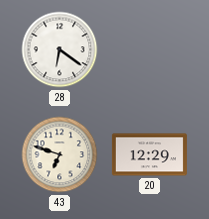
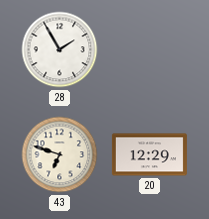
28: 6:21 -> 1:55 (60, 50)
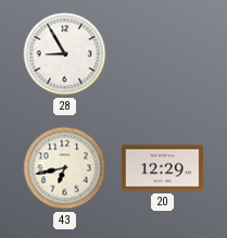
28: 1:55 -> 8:55 (65, 54)
43: 6:48 -> 6:43 (65, 168)
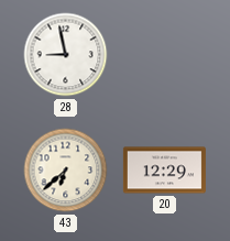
28: 8:55 -> 8:58 (66, 55)
43: 6:43 -> 6:38 (66, 171)
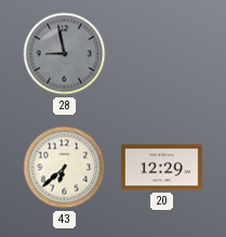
28 dial: white -> grey (65, 54)
